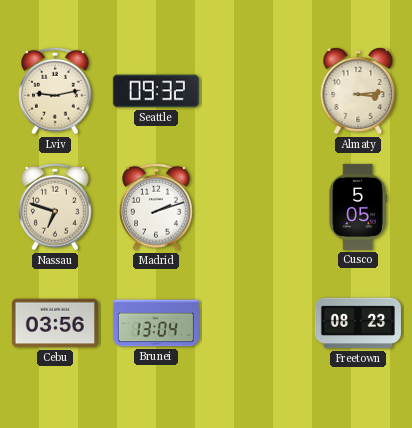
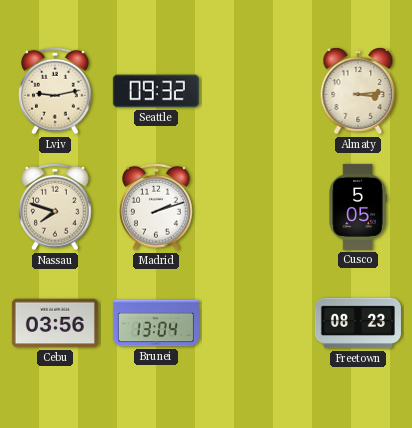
Nassau: 6:48 -> 7:48 (55, 207)
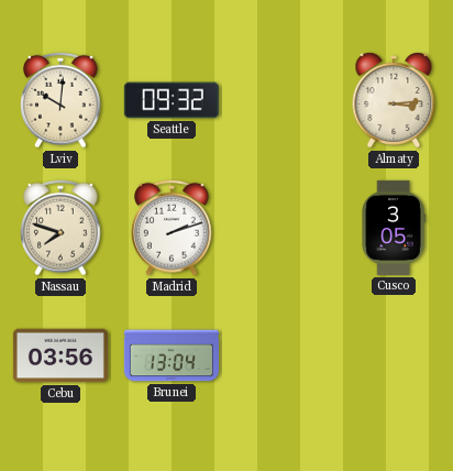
Lviv: 9:13 -> 10:01 (60, 100)
Cusco: 5:05 -> 3:05 (394, 228)
Freetown: 08:23 -> none (358, 323)
